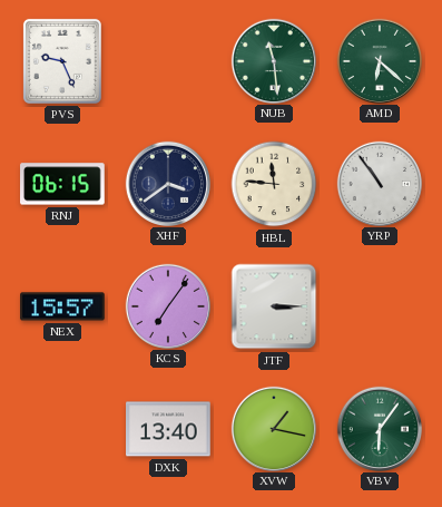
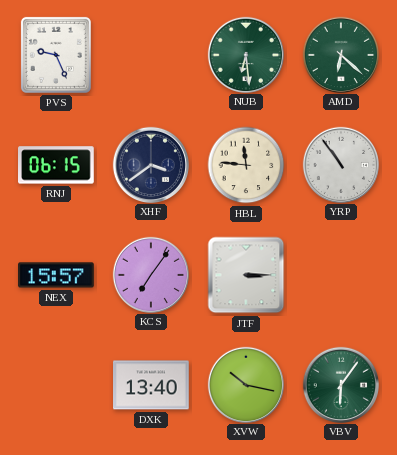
NUB: 11:29 -> 6:29 (245, 54)
XVW: 1:17 -> 10:17 (245, 384)
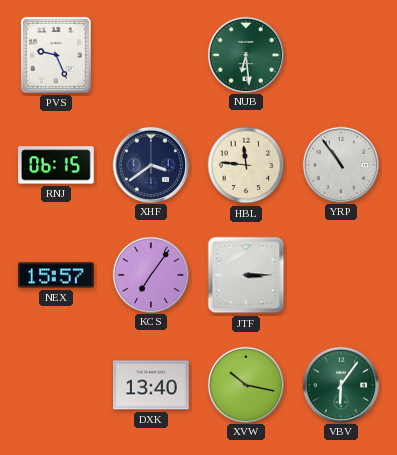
AMD: 6:22 -> none (340, 54)
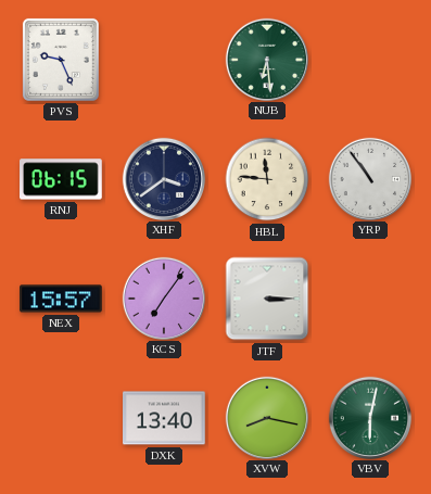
XVW: 10:17 -> 8:17 (266, 417)
VBV: 6:06 -> 6:02 (369, 417)
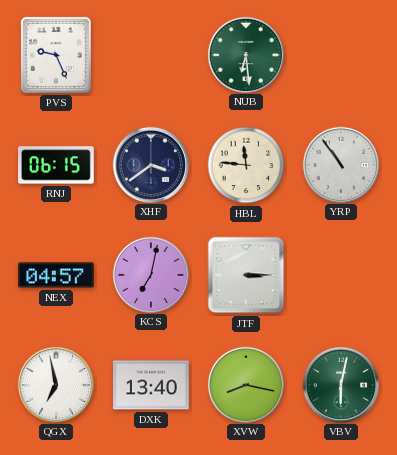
NEX: 15:57 -> 04:57 (56, 275)
KCS: 7:06 -> 7:02 (150, 274)
QGX: none -> 6:58 (55, 384)
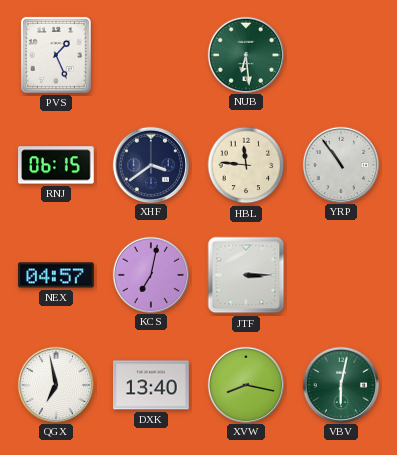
PVS: 9:26 -> 1:26 (56, 55)
